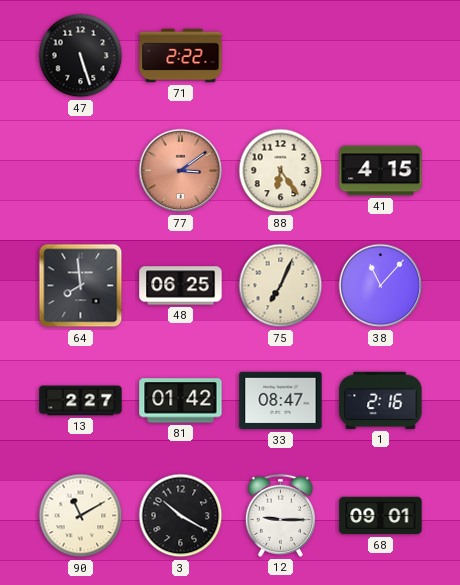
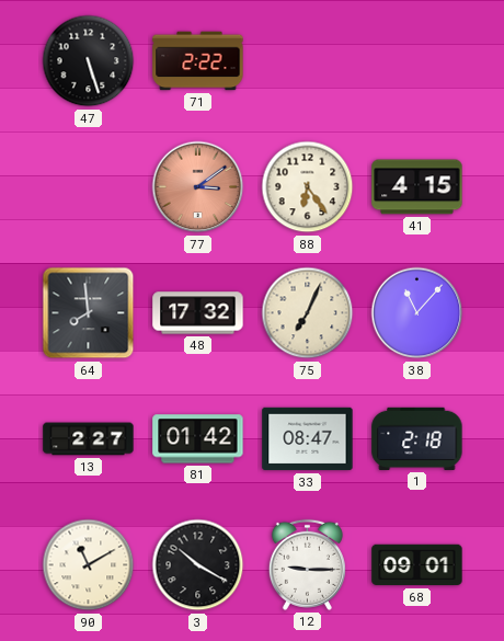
48: 06:25 -> 17:32 (198, 313)
1: 2:16 -> 2:18 (417, 438)
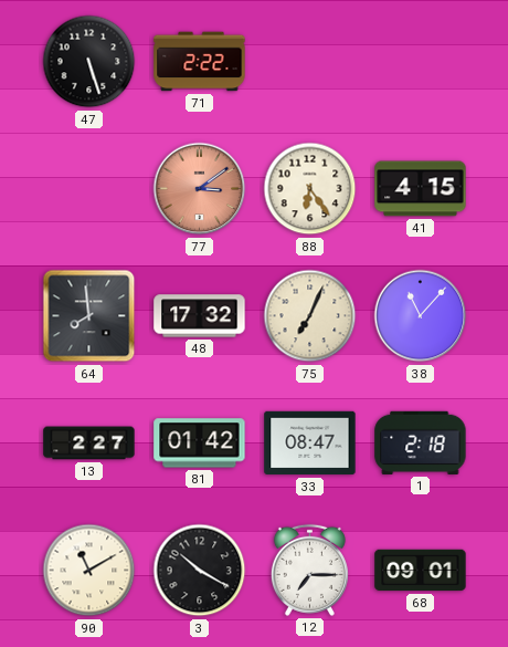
12: 9:15 -> 7:15 (309, 570)
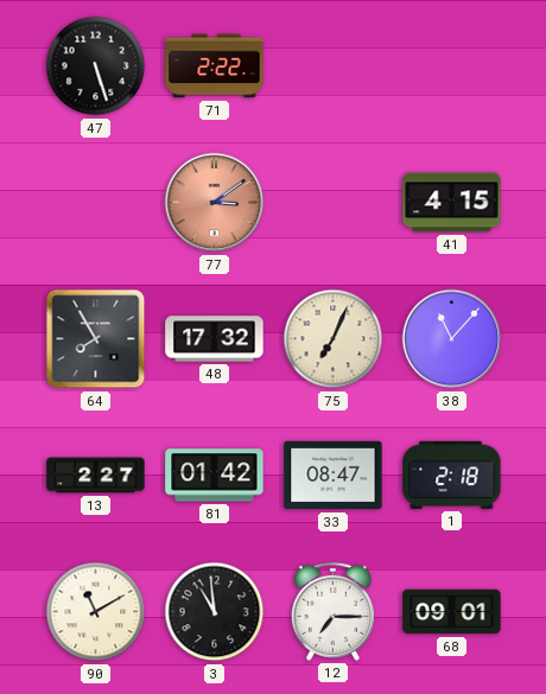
88: 6:24 -> none (310, 189)
64: 7:59 -> 7:55 (96, 339)
3: 10:20 -> 10:59 (215, 612)
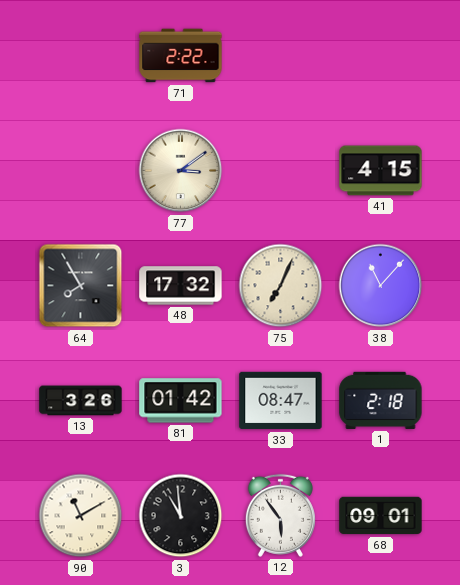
47: 5:27 -> none (96, 66)
77 dial: salmon -> cream (181, 171)
13: 2:27 -> 3:26 (81, 401)
12: 7:15 -> 5:54 (280, 515)
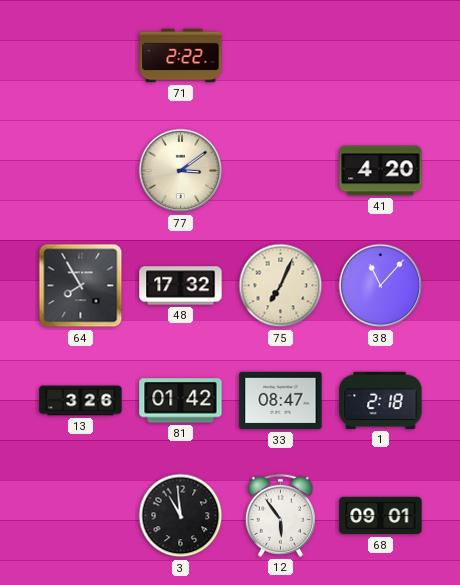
41: 4:15 -> 4:20 (381, 171)
90: 11:10 -> none (81, 516)
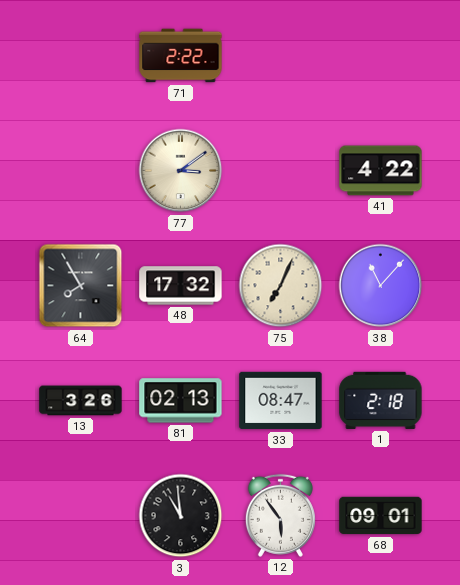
41: 4:20 -> 4:22 (381, 171)
81: 01:42 -> 02:13 (181, 401)
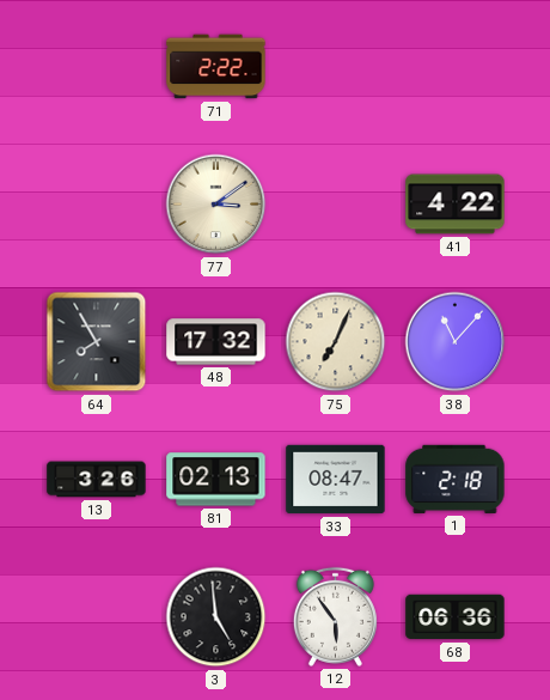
3: 10:59 -> 4:59 (216, 617)
68: 09:01 -> 06:36 (456, 617)
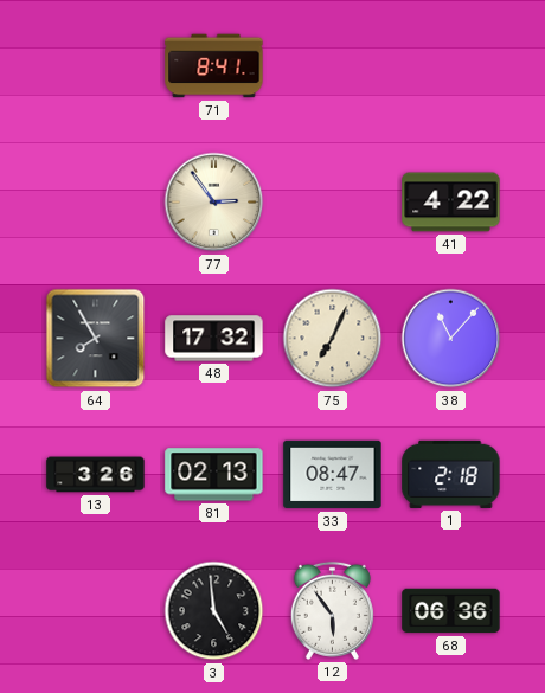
71: 2:22 -> 8:41 (214, 66)
77: 3:09 -> 2:54 (214, 203)
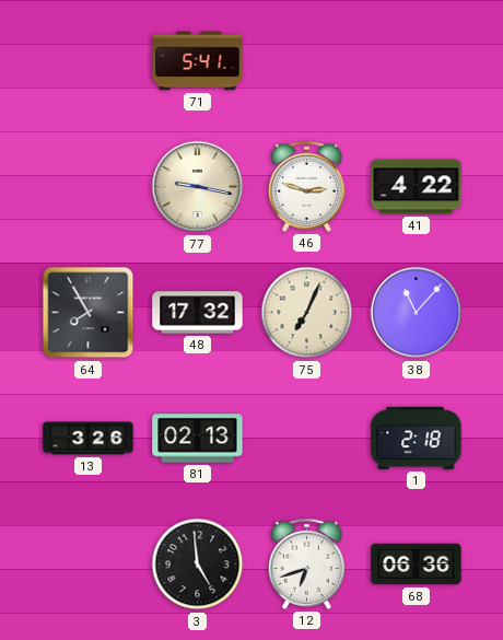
71: 8:41 -> 5:41 (198, 61)
77: 2:54 -> 9:17 (198, 187)
46: none -> 2:48 (306, 186)
33: 08:47 -> none (333, 475)
12: 5:54 -> 6:42 (306, 563)
